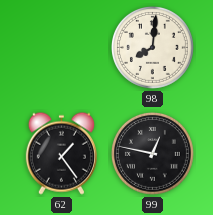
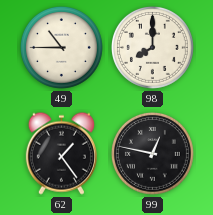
49: none -> 10:45 (61, 47)
98: 8:01 -> 8:00 (152, 47)
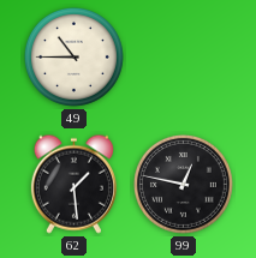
98: 8:00 -> none (152, 47)
62: 1:24 -> 1:29 (73, 184)
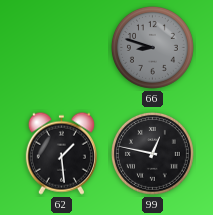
49: 10:45 -> none (73, 56)
66: none -> 8:48 (152, 47)
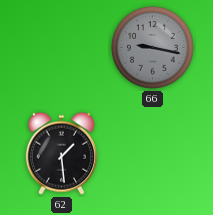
66: 8:48 -> 9:17 (152, 47)
99: 12:47 -> none (152, 153)
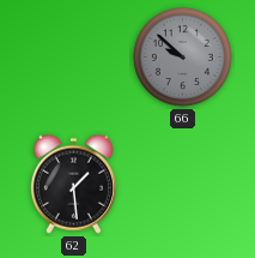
66: 9:17 -> 9:52 (182, 56)
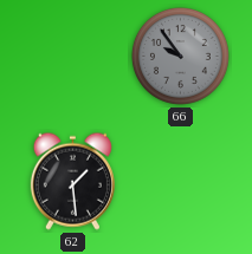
66: 9:52 -> 9:54 (180, 56)
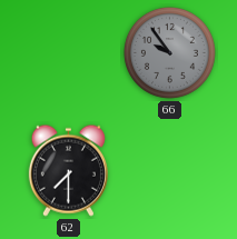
62: 1:29 -> 7:30 (68, 170)
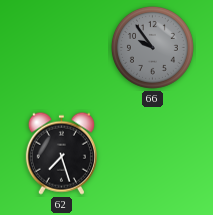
62: 7:30 -> 7:27 (61, 153)
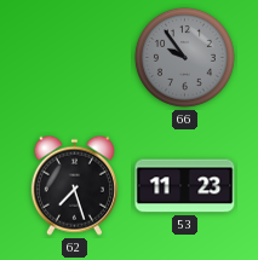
53: none -> 11:23 (185, 186)
